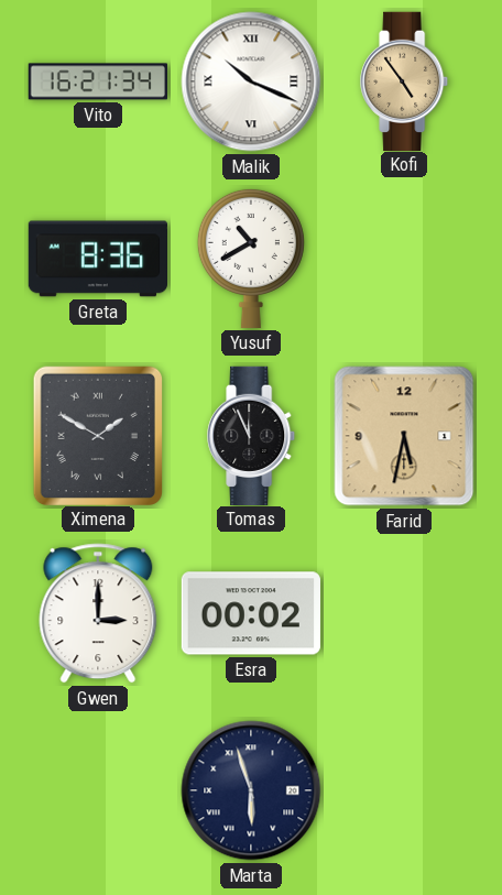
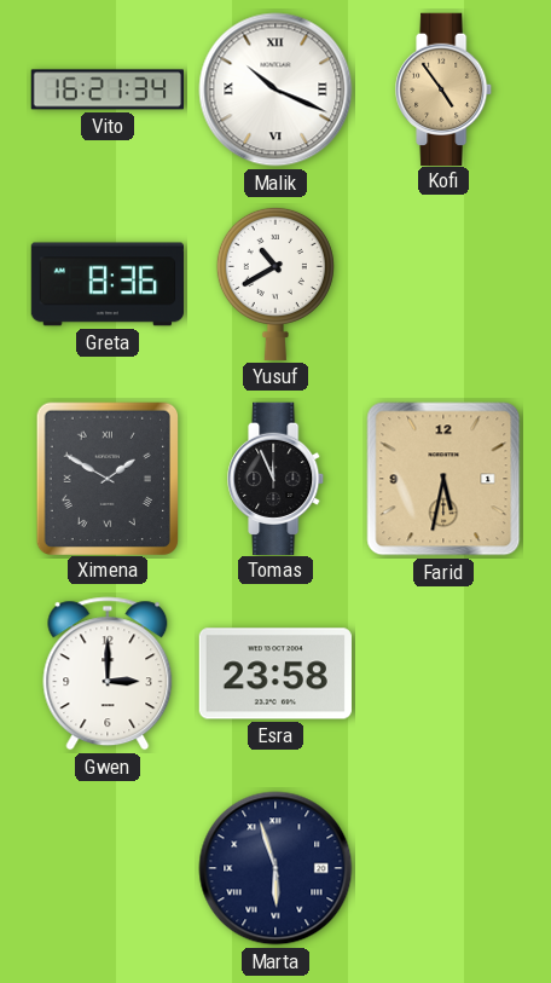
Esra: 00:02 -> 23:58 (275, 673)
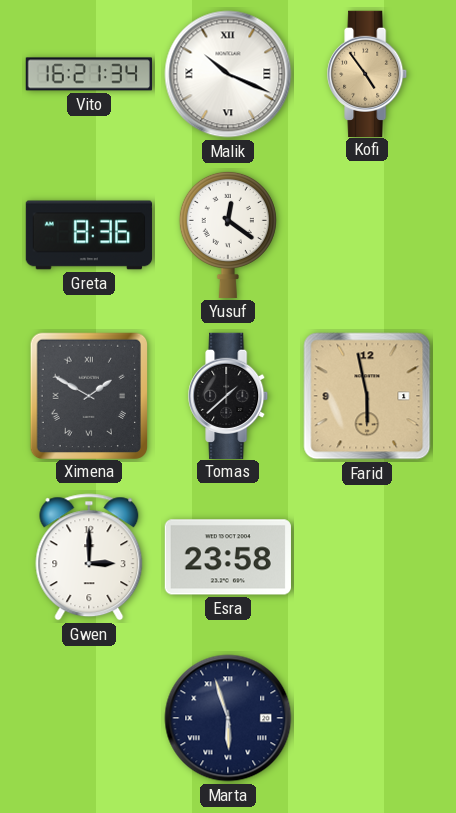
Yusuf: 10:40 -> 12:21 (228, 234)
Tomas: 11:56 -> 1:38 (229, 395)
Farid: 5:32 -> 5:58 (367, 396)
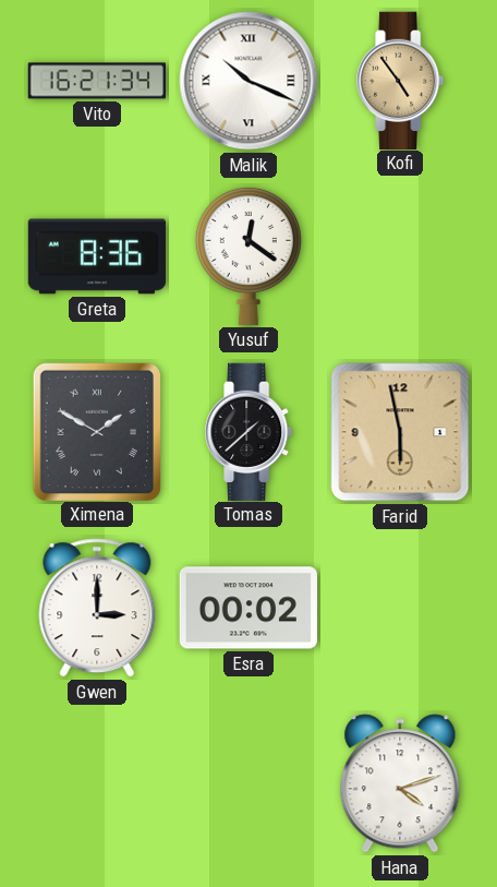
Esra: 23:58 -> 00:02 (248, 608)
Marta: 5:57 -> none (228, 718)
Hana: none -> 4:12 (400, 783)
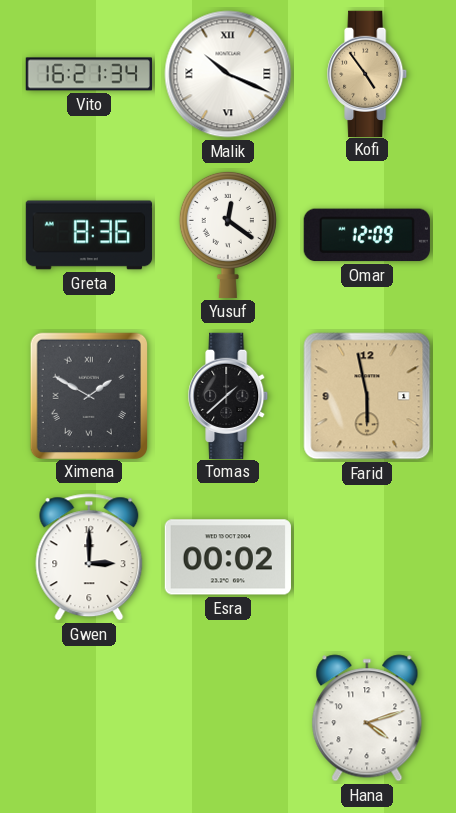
Omar: none -> 12:09 (367, 235)
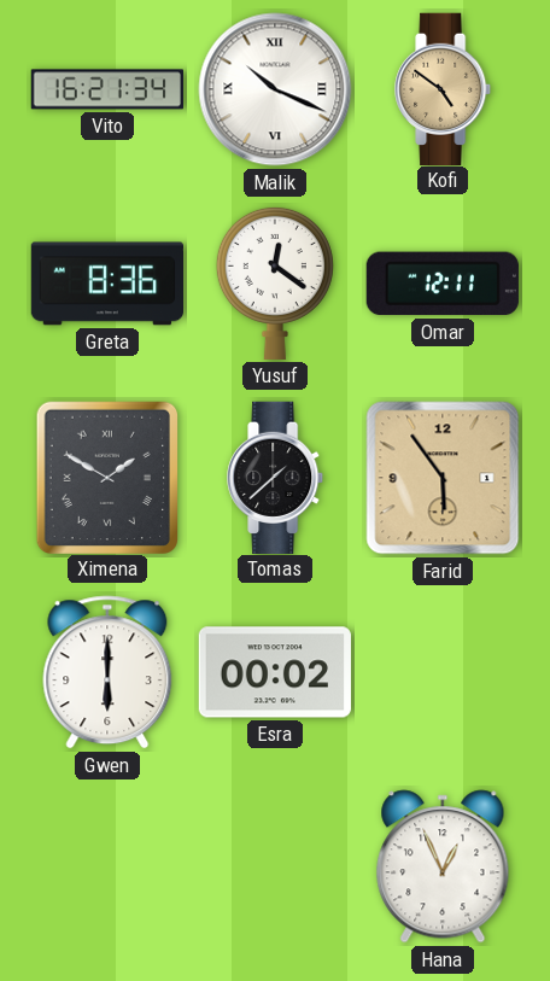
Kofi: 4:54 -> 4:51 (444, 88)
Omar: 12:09 -> 12:11 (443, 284)
Farid: 5:58 -> 5:54 (443, 478)
Gwen: 3:00 -> 6:00 (107, 672)
Hana: 4:12 -> 12:56 (443, 866)
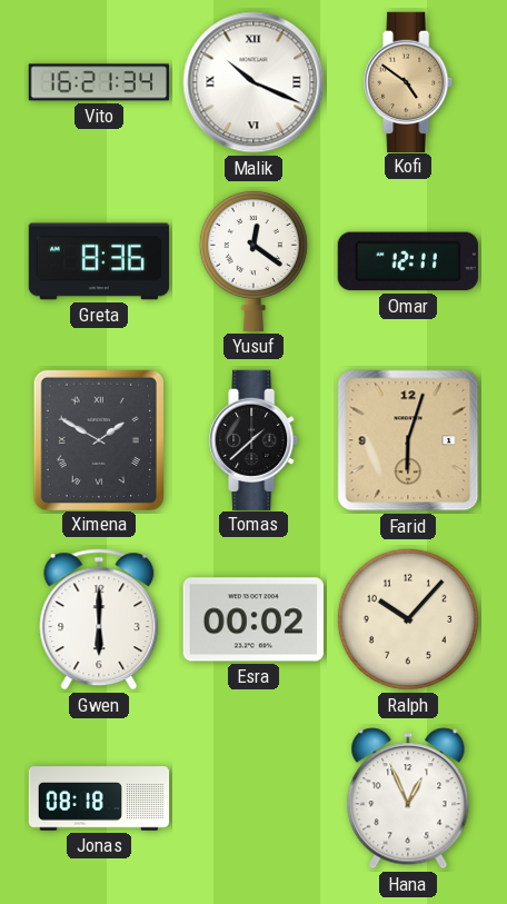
Farid: 5:54 -> 6:03 (408, 440)
Ralph: none -> 10:07 (408, 619)
Jonas: none -> 08:18 (99, 798)
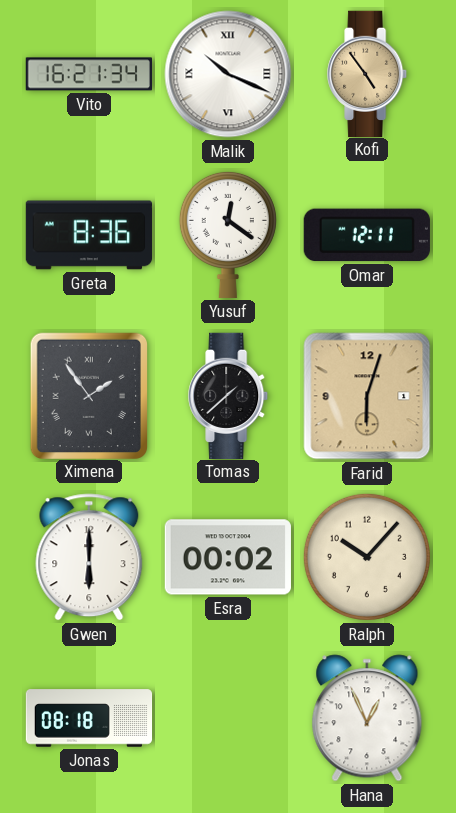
Kofi: 4:51 -> 4:54 (368, 73)
Ximena: 1:50 -> 1:54 (88, 395)
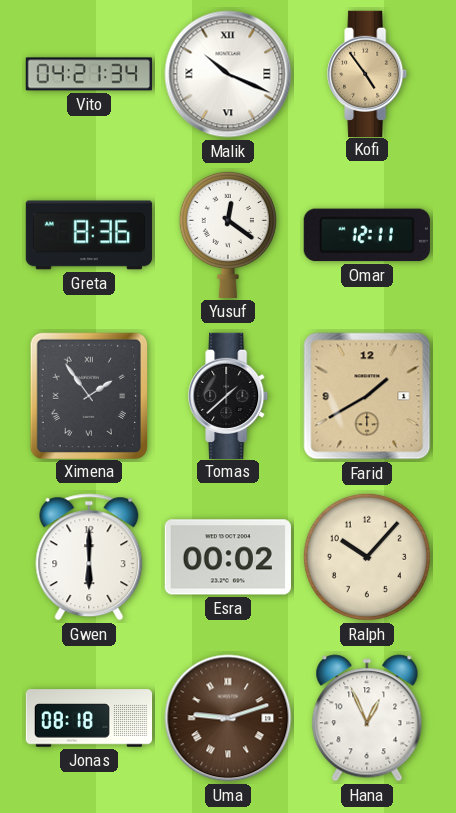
Vito: 16:21 -> 04:21 (88, 74)
Farid: 6:03 -> 1:40 (367, 396)
Uma: none -> 9:12 (228, 718)
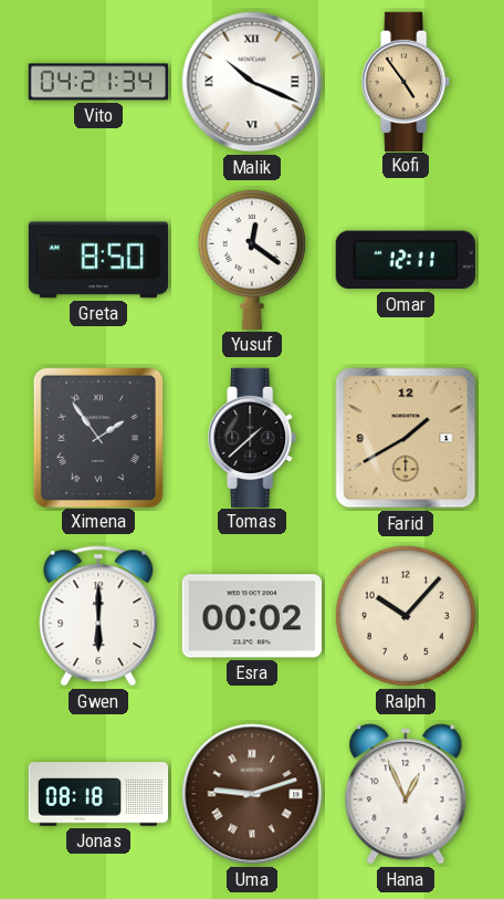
Greta: 8:36 -> 8:50 (97, 260)
